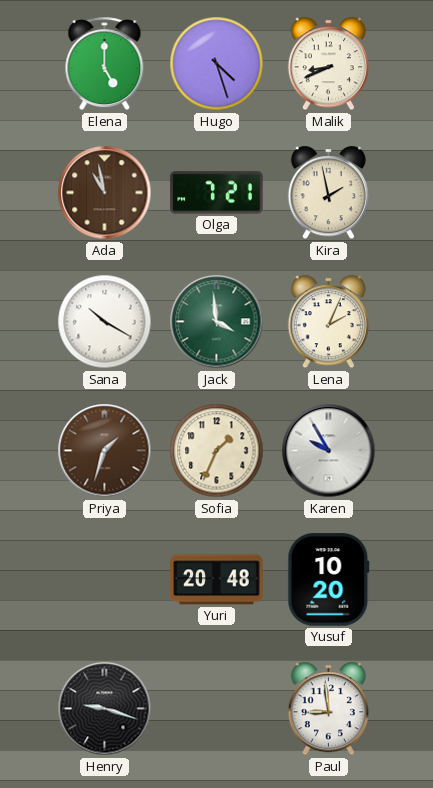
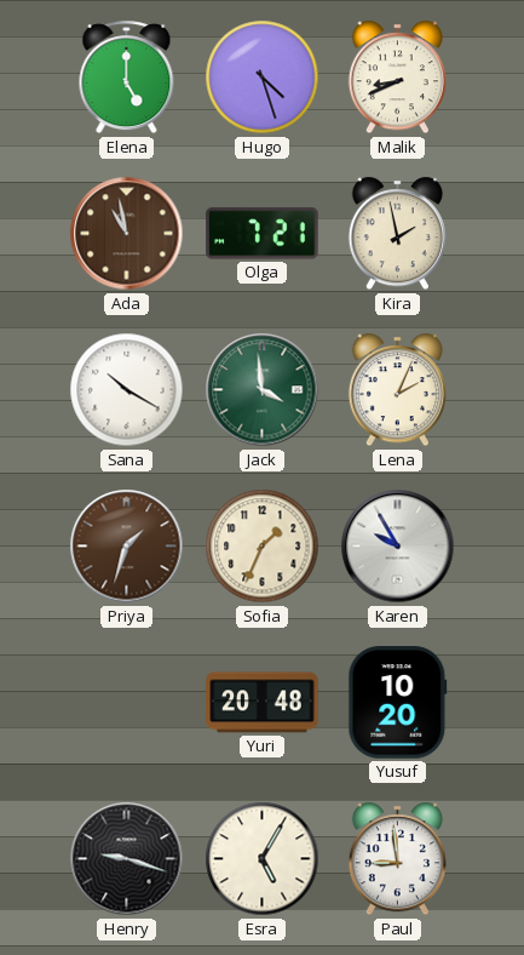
Esra: none -> 5:05 (263, 859)
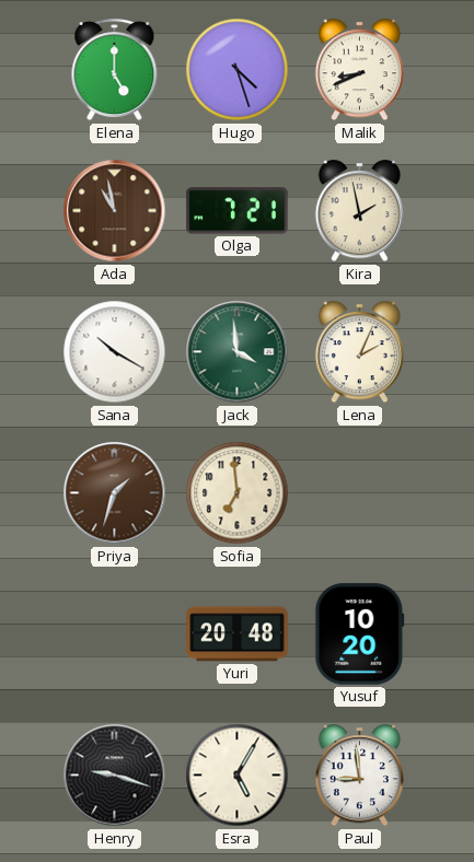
Sofia: 1:34 -> 6:59 (238, 493)
Karen: 9:55 -> none (398, 547)
